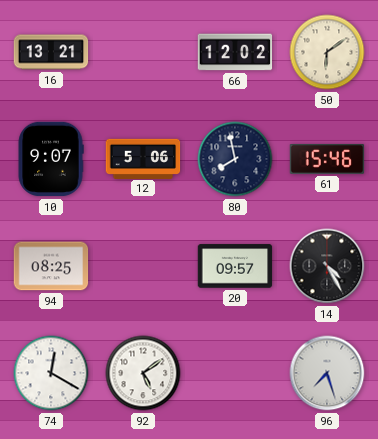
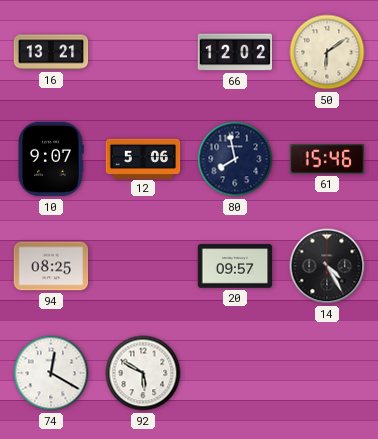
92: 5:09 -> 5:50 (143, 373)
96: 7:27 -> none (327, 373)
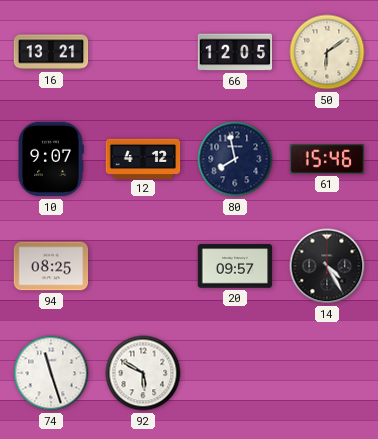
66: 12:02 -> 12:05 (235, 52)
12: 5:06 -> 4:12 (143, 158)
74: 12:20 -> 11:27 (51, 373)
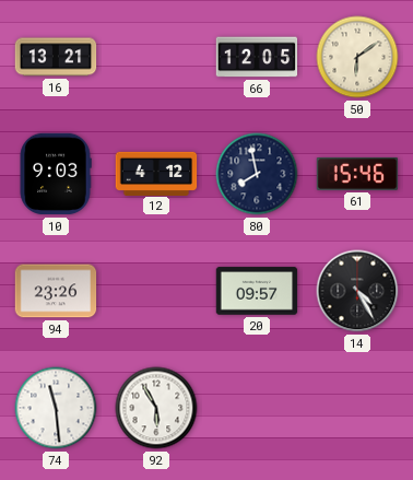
10: 9:07 -> 9:03 (56, 174)
94: 08:25 -> 23:26 (56, 291)
74: 11:27 -> 11:29 (56, 408)
92: 5:50 -> 5:55 (156, 408)
